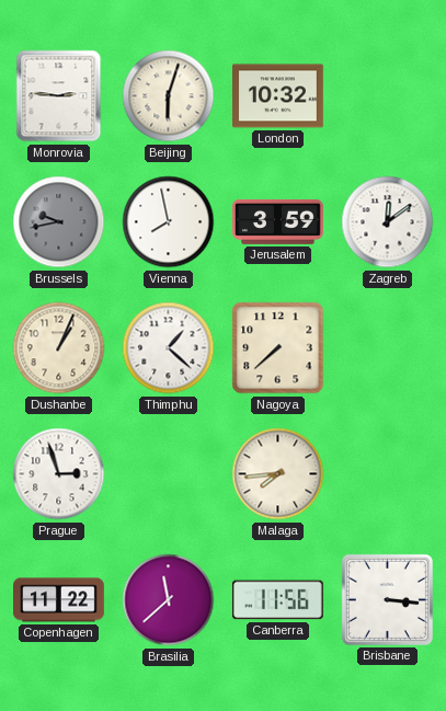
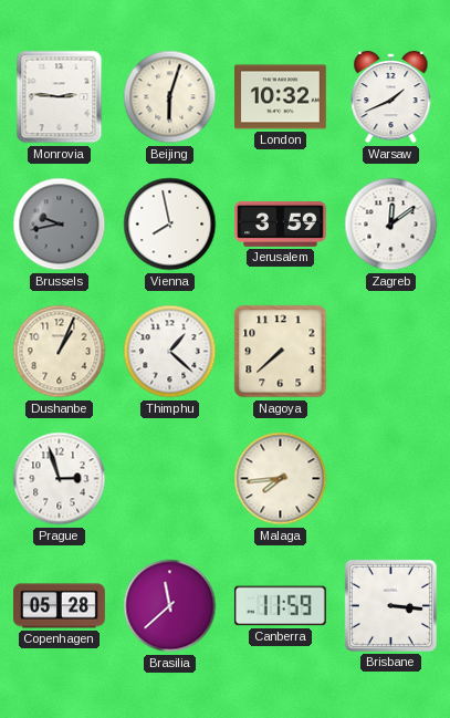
Warsaw: none -> 1:41 (391, 97)
Copenhagen: 11:22 -> 05:28 (60, 606)
Canberra: 11:56 -> 11:59 (280, 606)
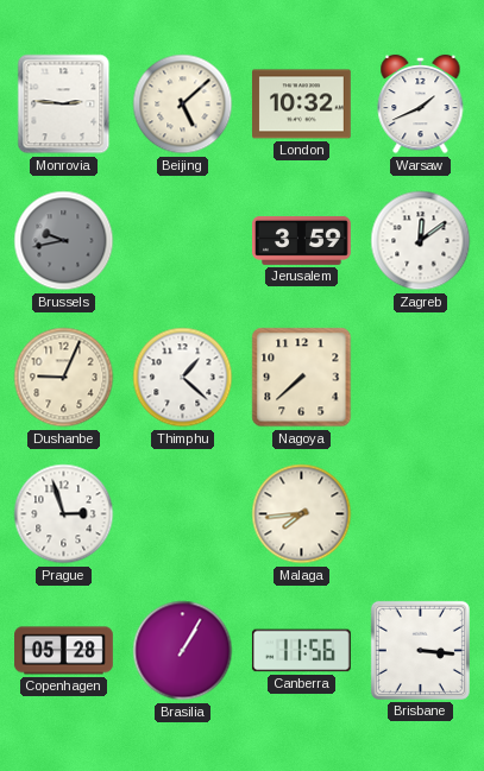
Beijing: 6:03 -> 5:08 (183, 105)
Vienna: 7:58 -> none (170, 225)
Dushanbe: 1:04 -> 9:04 (64, 378)
Brasilia: 11:38 -> 1:05 (183, 651)
Canberra: 11:59 -> 11:56 (301, 651)
